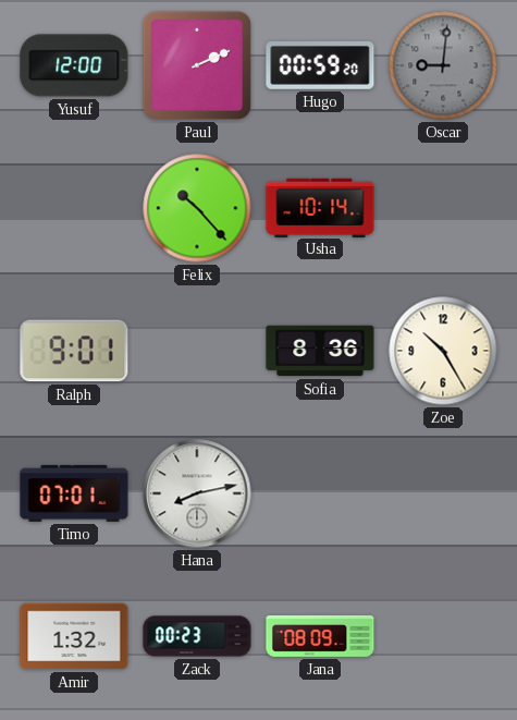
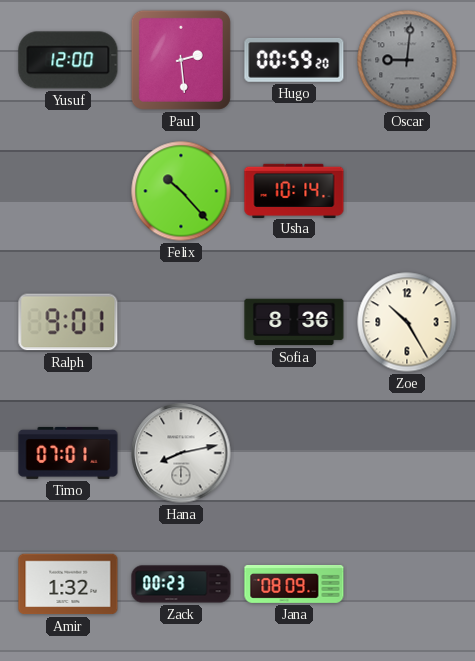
Paul: 2:11 -> 2:29 (181, 60)
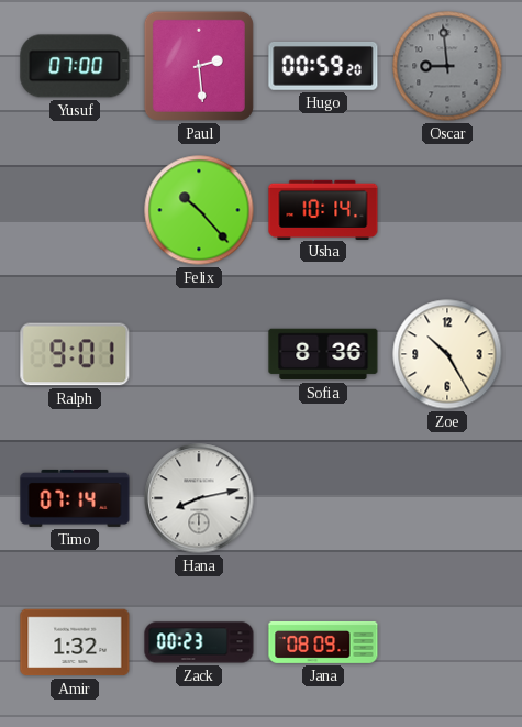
Yusuf: 12:00 -> 07:00 (75, 66)
Oscar: 9:01 -> 8:59 (447, 66)
Timo: 07:01 -> 07:14 (75, 498)
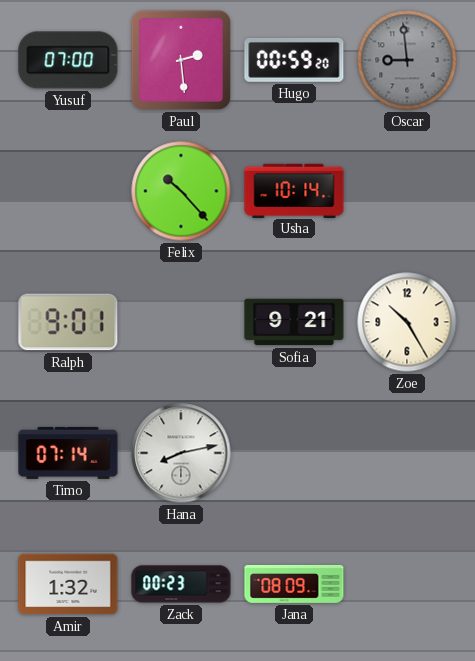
Sofia: 8:36 -> 9:21 (294, 322)
